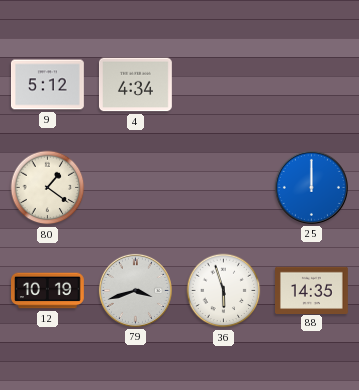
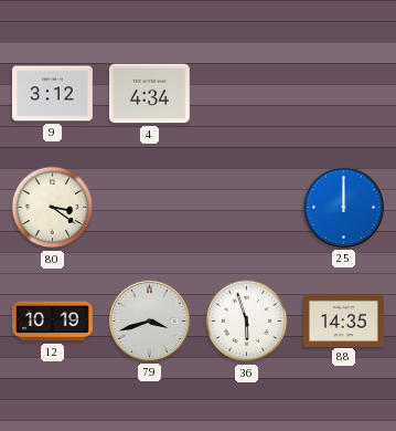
9: 5:12 -> 3:12 (52, 94)
80: 1:21 -> 3:21 (53, 208)
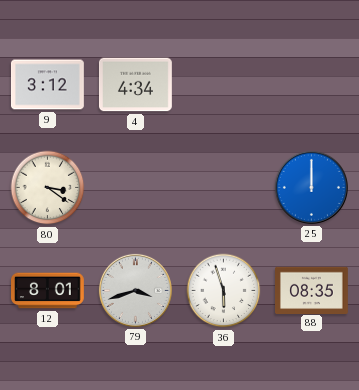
12: 10:19 -> 8:01 (48, 291)
88: 14:35 -> 08:35 (312, 290)
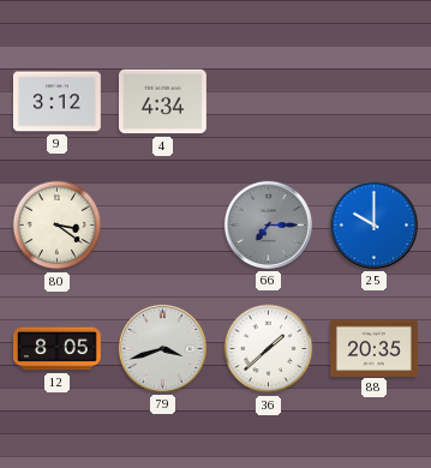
66: none -> 7:15 (268, 224)
25: 12:00 -> 10:00 (373, 224)
12: 8:01 -> 8:05 (58, 349)
36: 5:57 -> 1:38 (269, 349)
88: 08:35 -> 20:35 (375, 348)
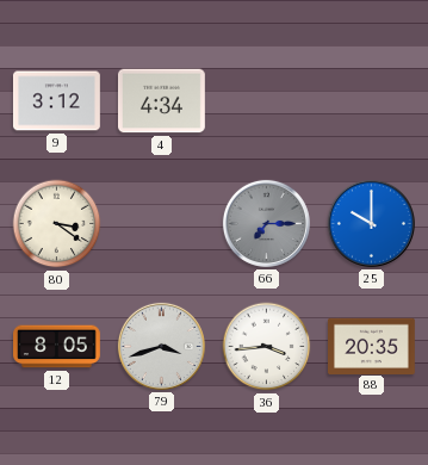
36: 1:38 -> 3:44 (267, 347)
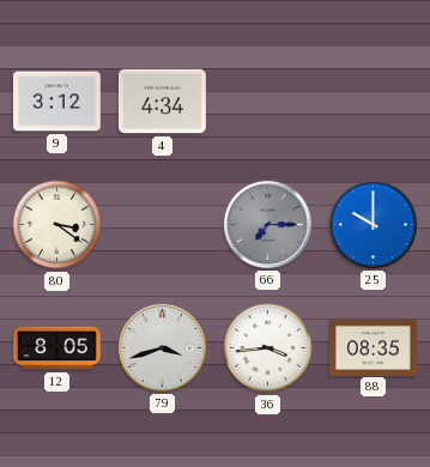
88: 20:35 -> 08:35 (374, 347)
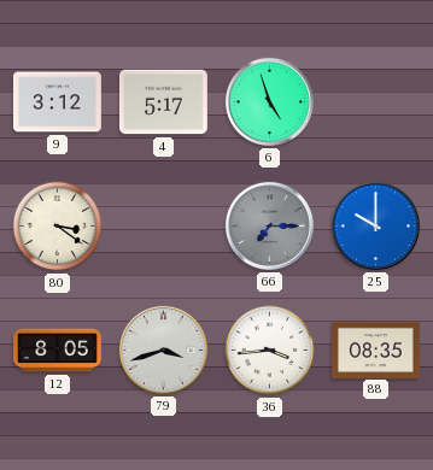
4: 4:34 -> 5:17 (163, 102)
6: none -> 4:57 (269, 101)
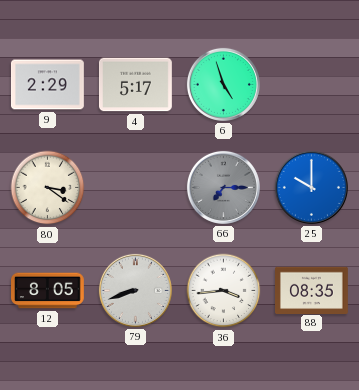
9: 3:12 -> 2:29 (47, 85)
79: 3:42 -> 8:42 (135, 290)
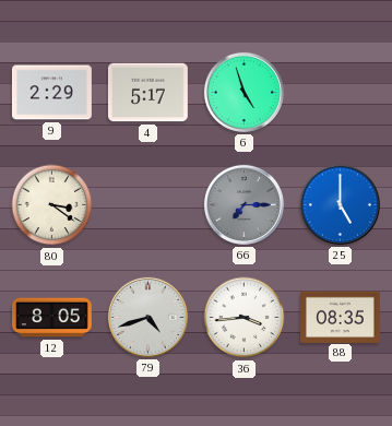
25: 10:00 -> 5:00 (340, 204)
79: 8:42 -> 4:42 (147, 317)
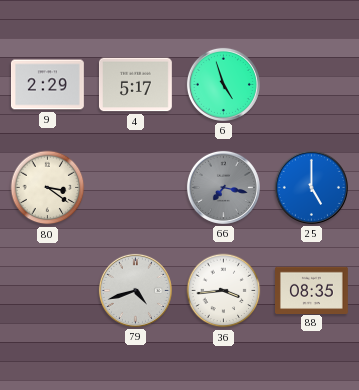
66: 7:15 -> 7:17 (223, 187)
12: 8:05 -> none (52, 318)
